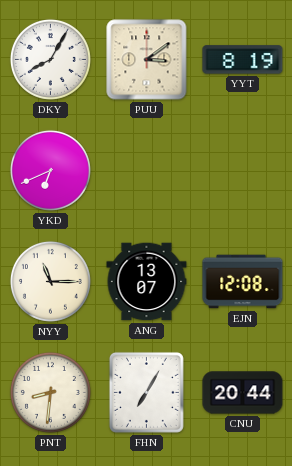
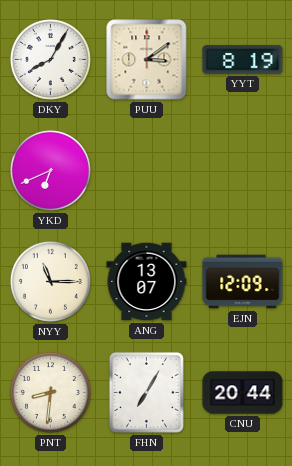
EJN: 12:08 -> 12:09 (243, 282)
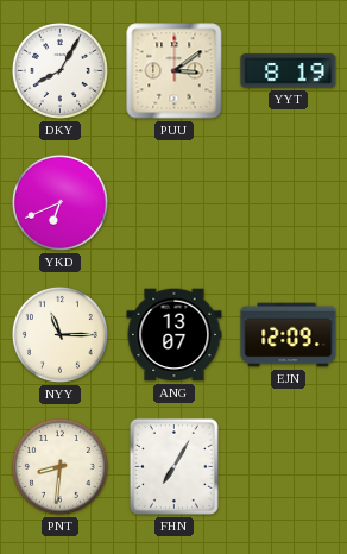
CNU: 20:44 -> none (243, 393)
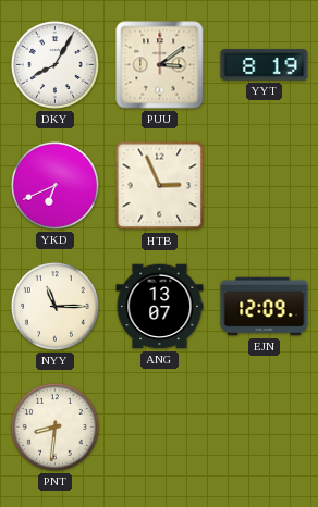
HTB: none -> 2:56 (160, 186)
FHN: 7:05 -> none (173, 466)
